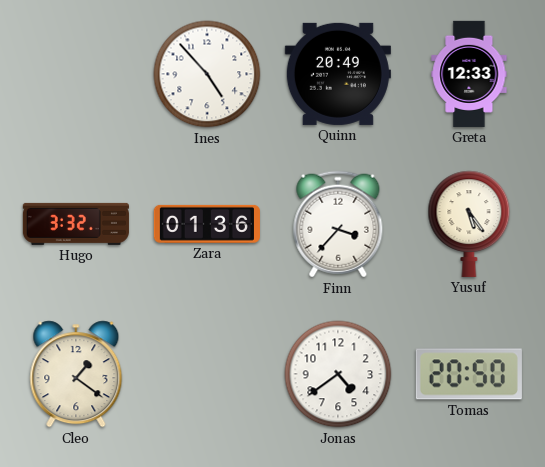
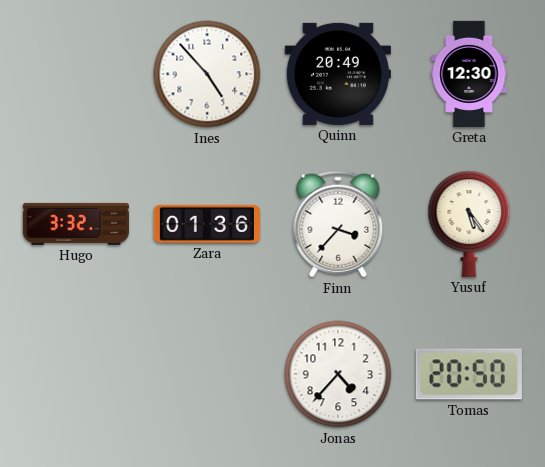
Greta: 12:33 -> 12:30 (469, 74)
Cleo: 1:21 -> none (76, 374)
Jonas: 4:39 -> 4:37 (338, 374)
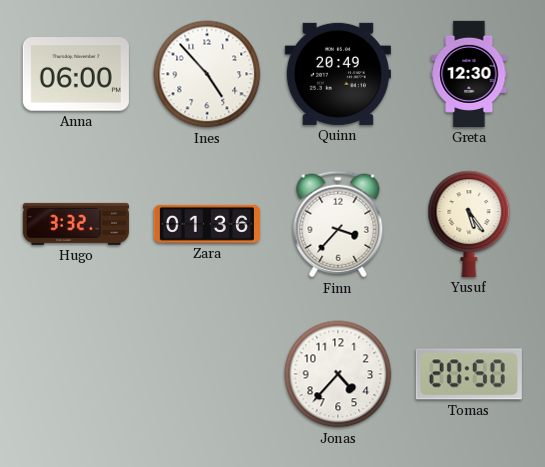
Anna: none -> 06:00 (76, 75)
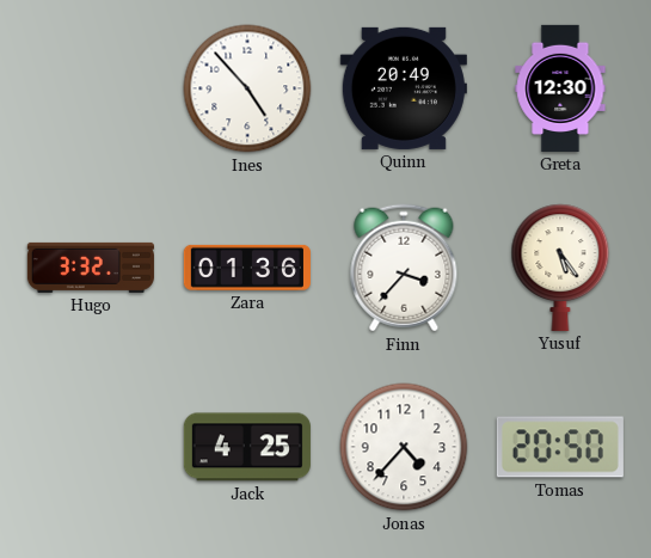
Anna: 06:00 -> none (76, 75)
Jack: none -> 4:25 (247, 447)
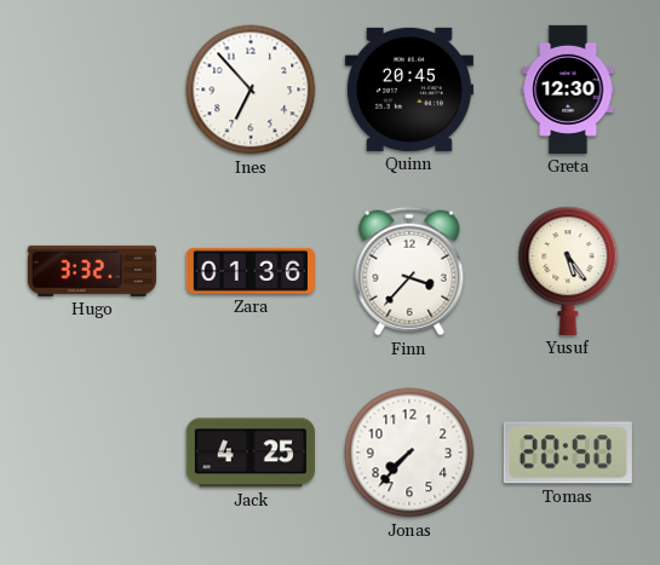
Ines: 4:53 -> 6:53 (251, 90)
Quinn: 20:49 -> 20:45 (409, 90)
Jonas: 4:37 -> 7:37 (409, 452)
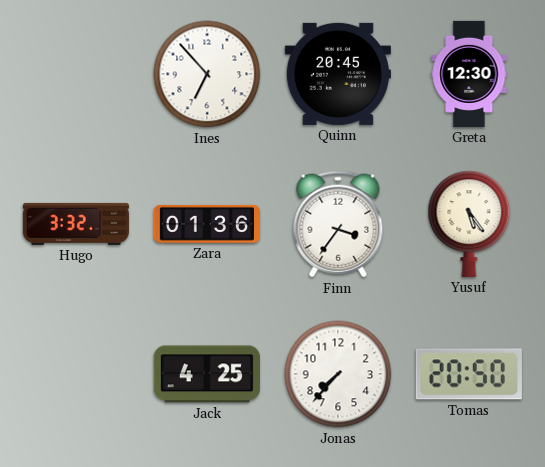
Finn: 3:37 -> 3:36 (338, 224)
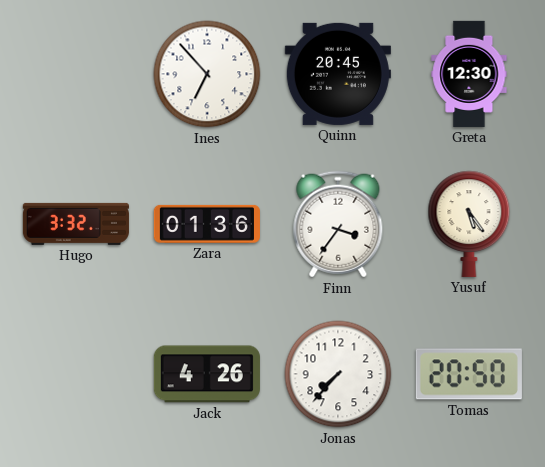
Jack: 4:25 -> 4:26 (207, 374)
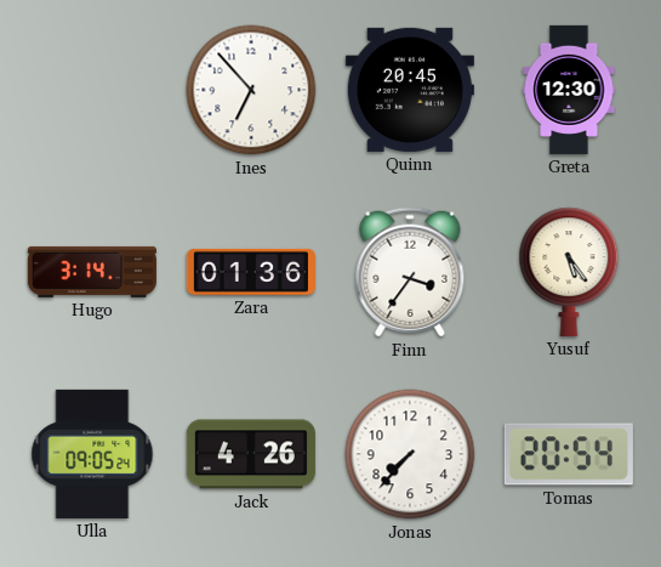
Hugo: 3:32 -> 3:14 (92, 272)
Ulla: none -> 09:05 (92, 454)
Tomas: 20:50 -> 20:54 (569, 454)
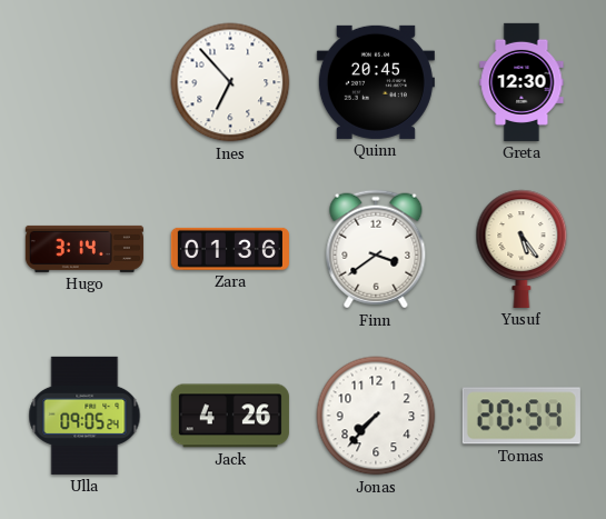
Finn: 3:36 -> 3:39 (376, 249)
